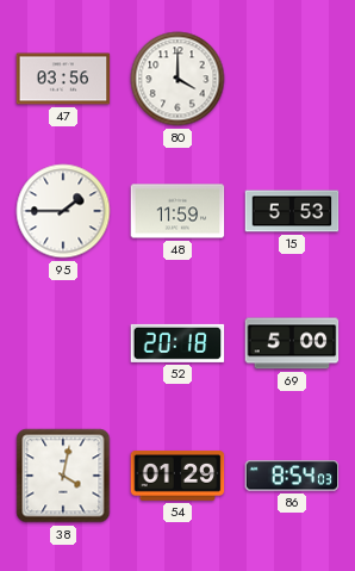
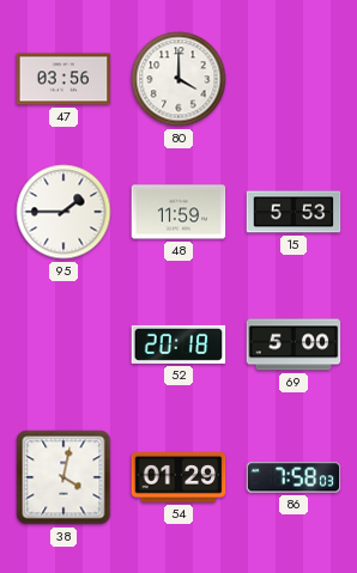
86: 8:54 -> 7:58 (294, 477)
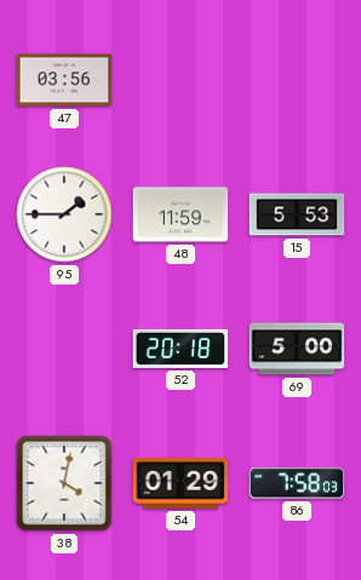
80: 4:00 -> none (179, 79)
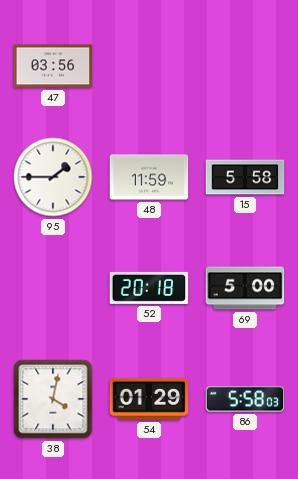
15: 5:53 -> 5:58 (245, 177)
86: 7:58 -> 5:58 (245, 399)
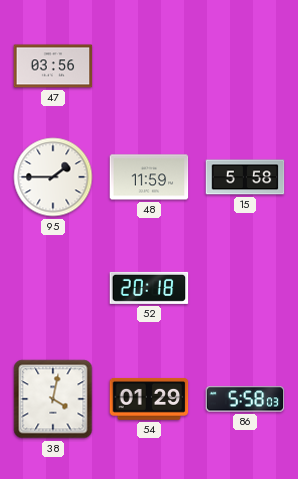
69: 5:00 -> none (245, 288)
